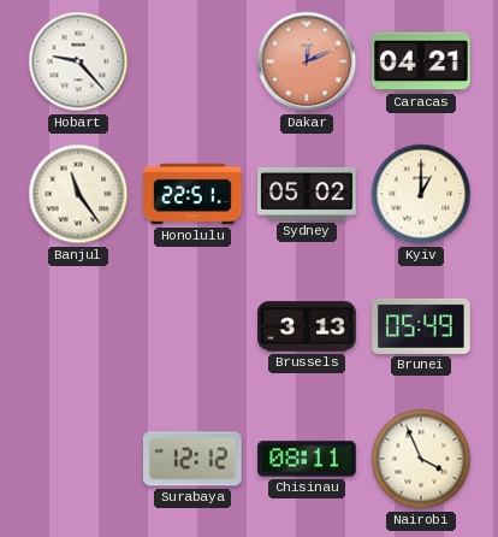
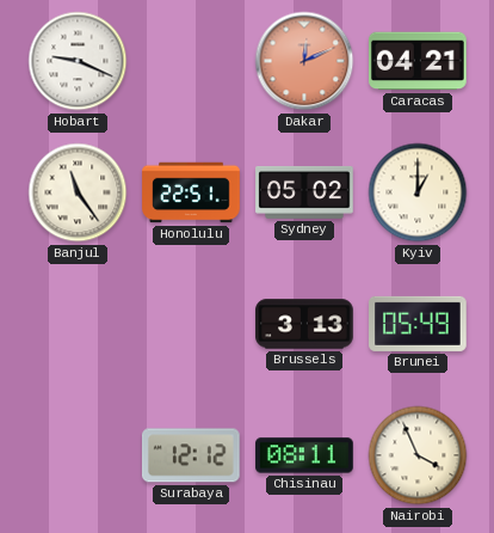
Hobart: 9:23 -> 9:19 (78, 61)
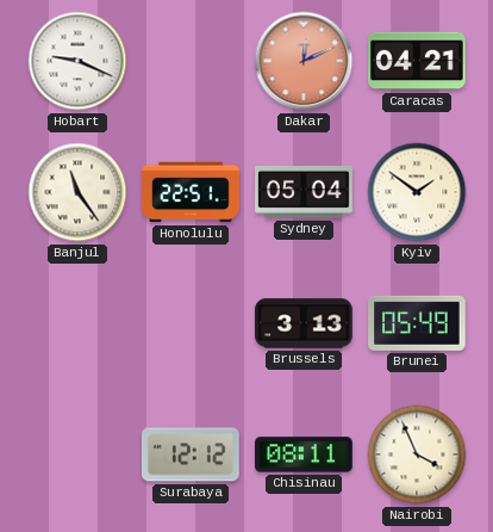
Sydney: 05:02 -> 05:04 (304, 192)
Kyiv: 1:00 -> 1:51 (417, 192)
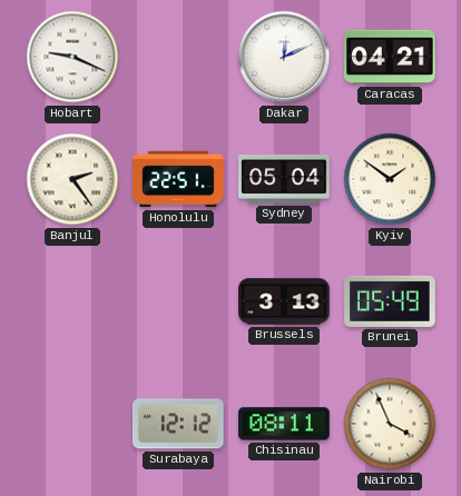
Dakar dial: salmon -> white (284, 57)
Banjul: 11:24 -> 2:24 (72, 179)
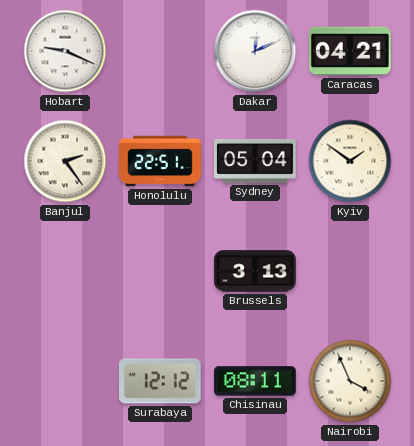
Brunei: 05:49 -> none (390, 301)
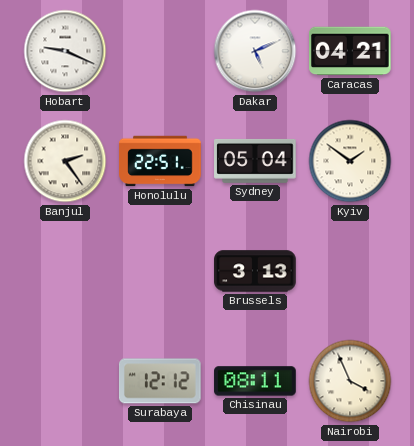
Dakar: 12:11 -> 5:11 (255, 51)
